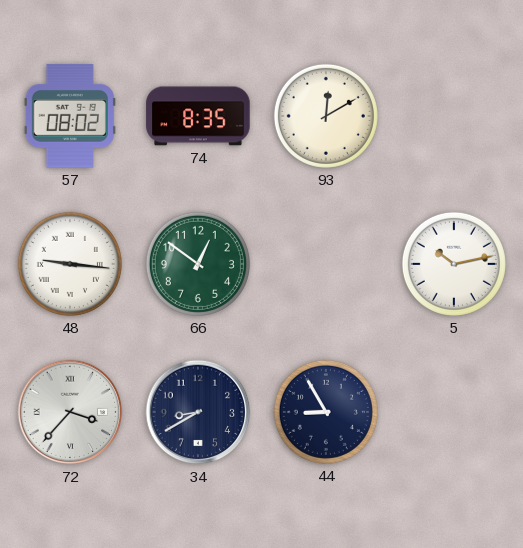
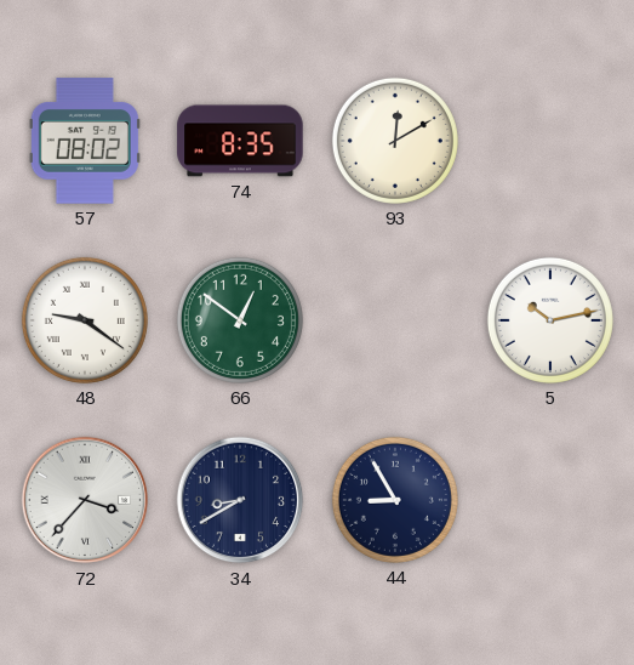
48: 9:16 -> 9:21 (85, 320)
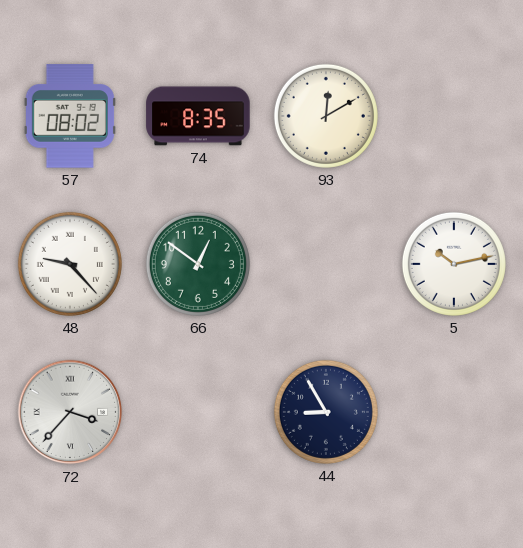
48: 9:21 -> 9:23 (70, 264)
34: 8:40 -> none (240, 500)
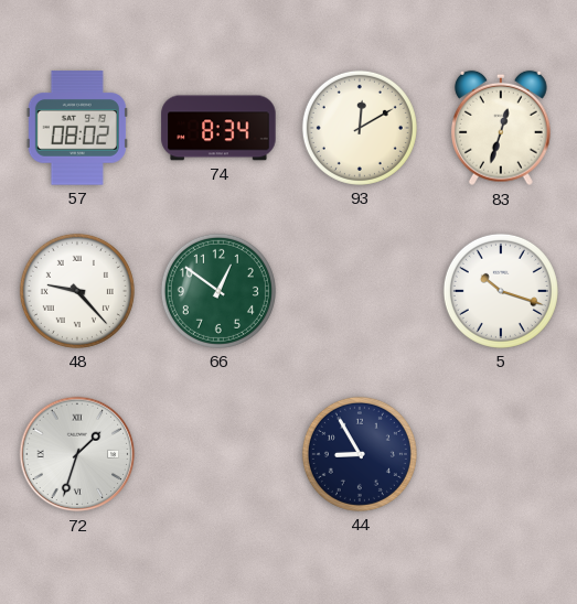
74: 8:35 -> 8:34 (218, 128)
83: none -> 12:33 (501, 128)
5: 10:13 -> 10:18 (501, 291)
72: 3:37 -> 1:33 (77, 454)
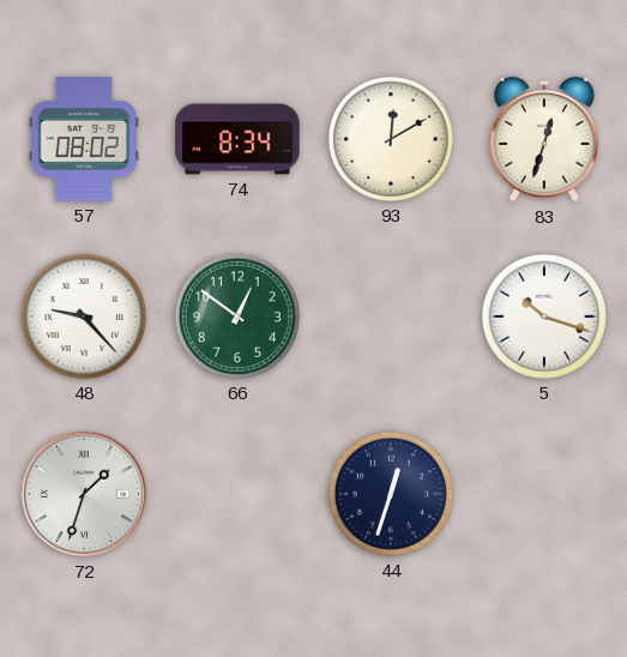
44: 8:55 -> 12:33 (391, 494)
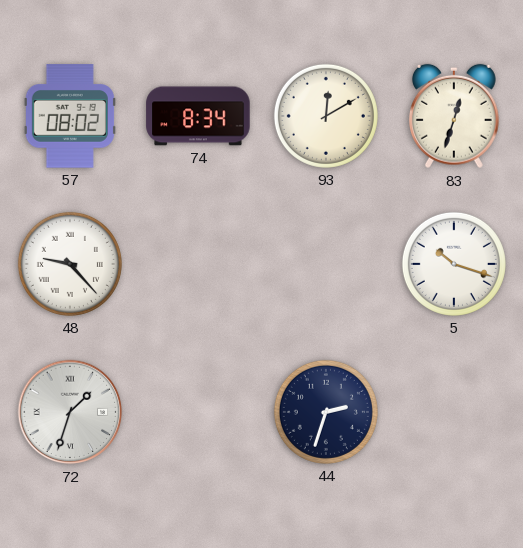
66: 12:51 -> none (237, 317)
44: 12:33 -> 2:33 (326, 412)
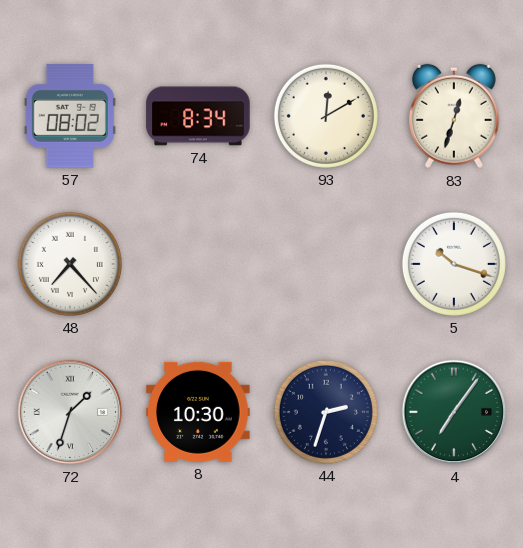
48: 9:23 -> 7:23 (70, 264)
8: none -> 10:30 (198, 412)
4: none -> 7:06 (454, 412)
